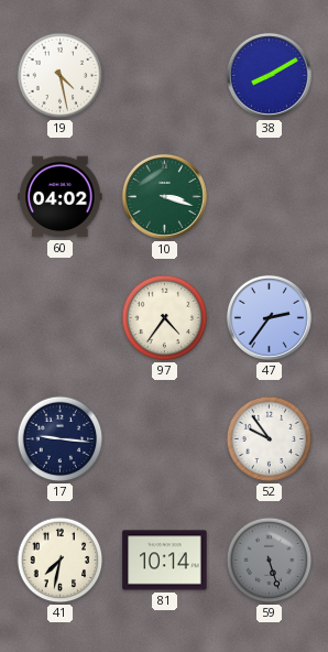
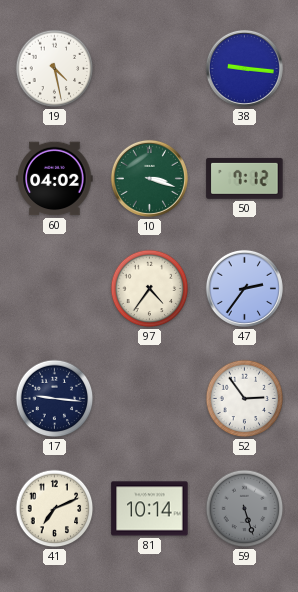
38: 8:10 -> 9:16 (244, 68)
50: none -> 7:12 (245, 178)
52: 9:54 -> 2:54 (245, 399)
41: 7:32 -> 7:11 (55, 509)
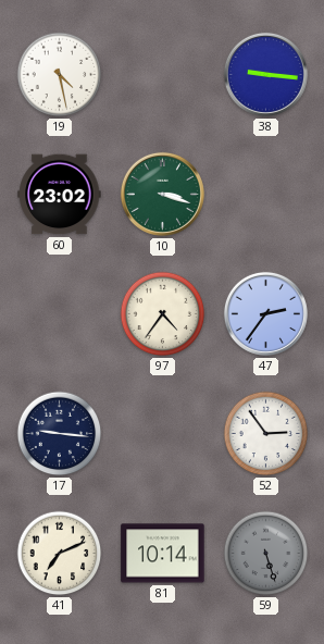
60: 04:02 -> 23:02 (60, 195)
50: 7:12 -> none (245, 178)
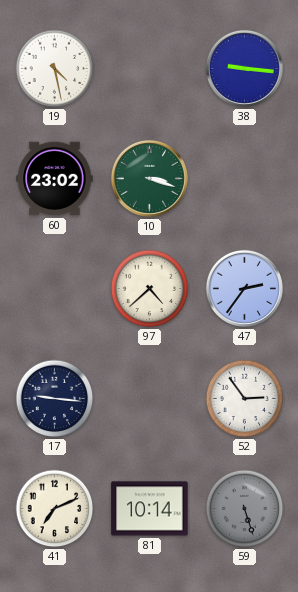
97: 4:36 -> 4:38 (150, 289)
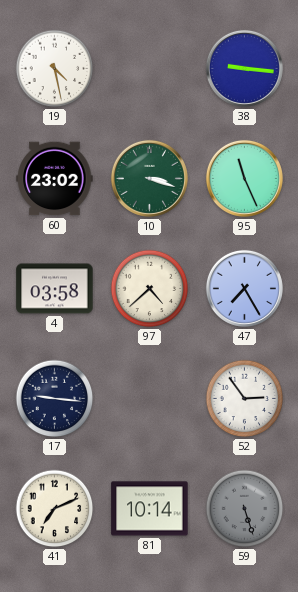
95: none -> 11:26 (244, 178)
4: none -> 03:58 (55, 289)
47: 2:36 -> 7:25 (244, 288)
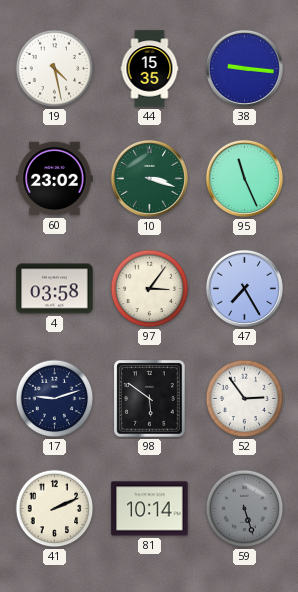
44: none -> 15:35 (150, 69)
97: 4:38 -> 3:06 (150, 289)
17: 9:16 -> 9:12 (55, 399)
98: none -> 5:51 (150, 399)
41: 7:11 -> 2:11 (55, 509)
